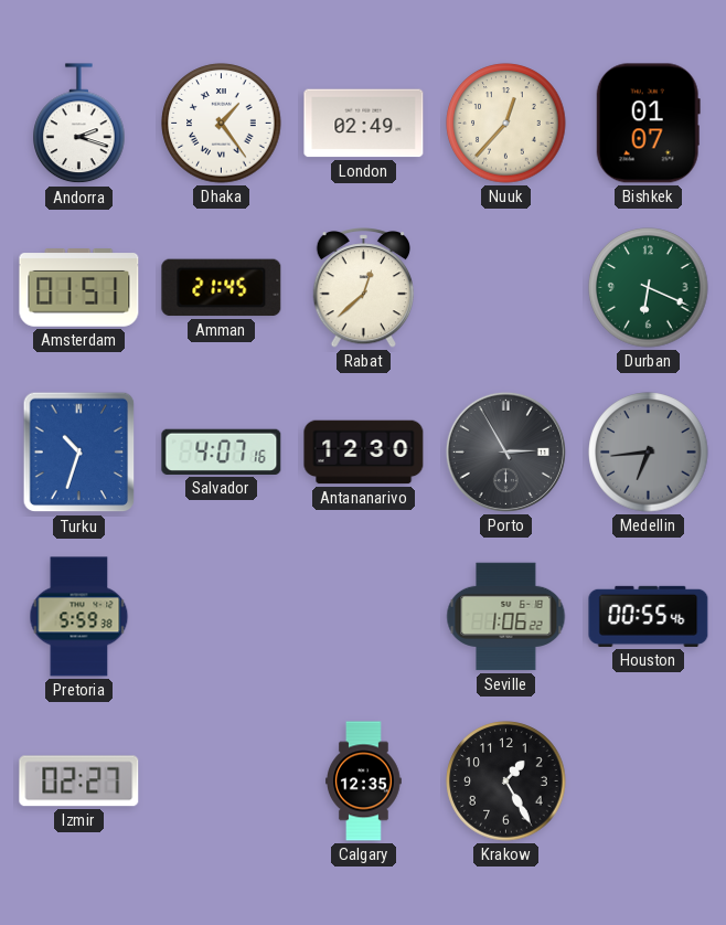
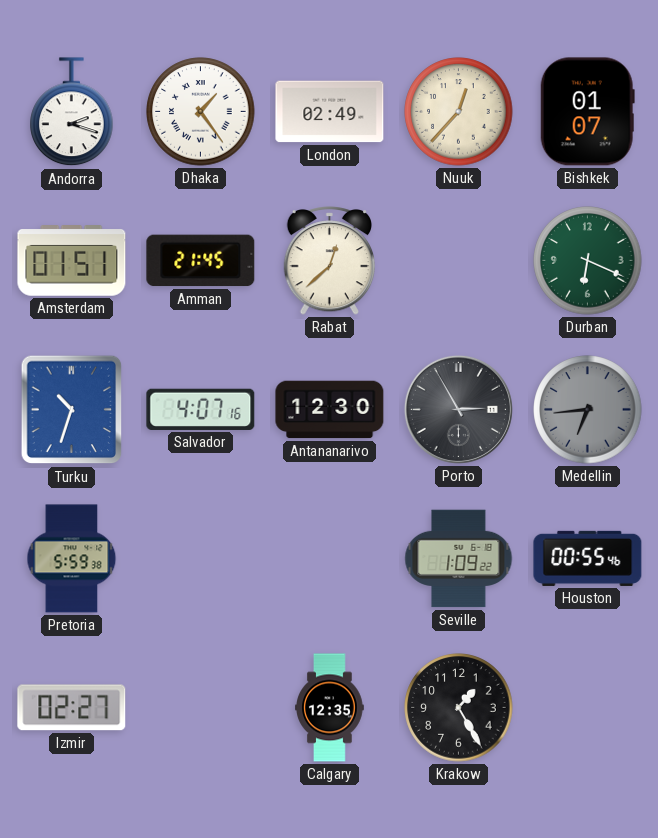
Seville: 1:06 -> 1:09 (459, 559)
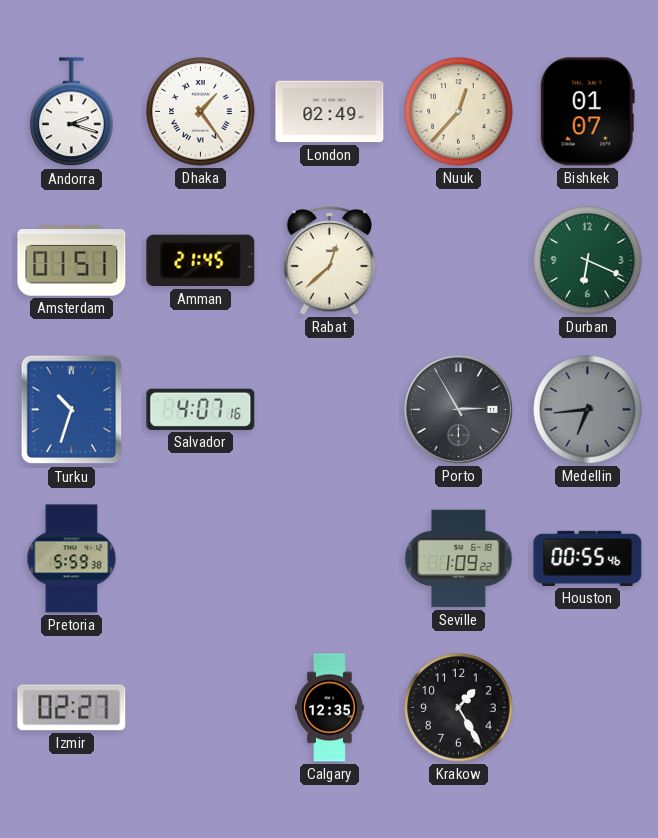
Antananarivo: 12:30 -> none (330, 410)
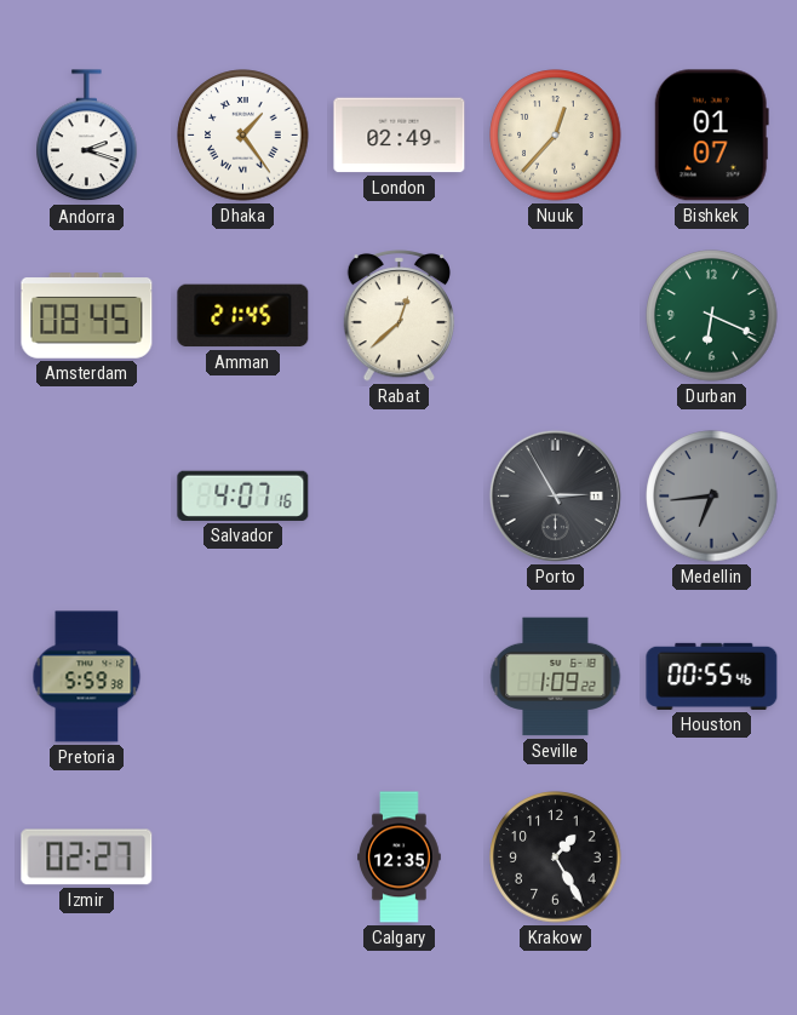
Amsterdam: 01:51 -> 08:45 (87, 316)
Turku: 10:33 -> none (72, 410)
